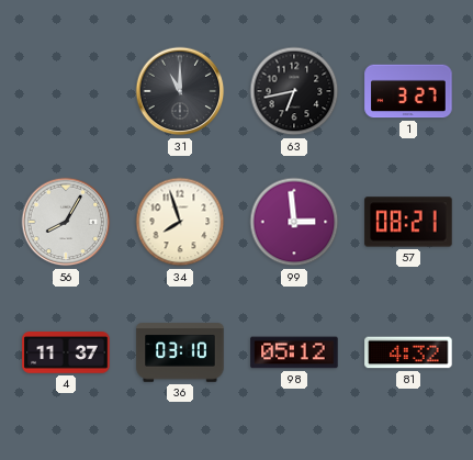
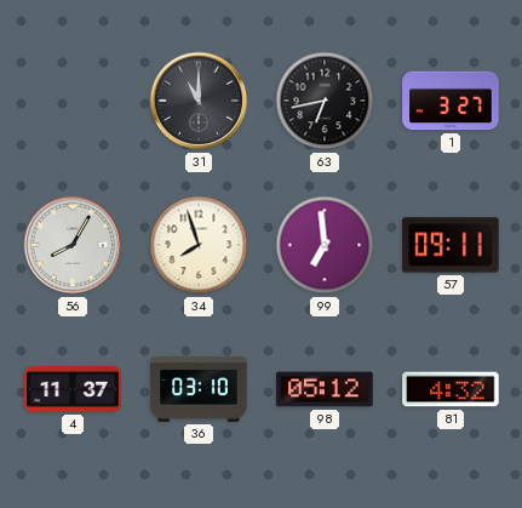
99: 2:59 -> 6:59 (325, 245)
57: 08:21 -> 09:11 (451, 245)
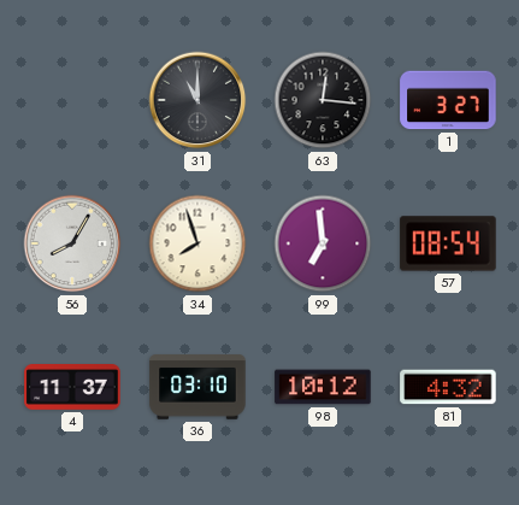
63: 6:43 -> 12:16 (323, 100)
57: 09:11 -> 08:54 (448, 243)
98: 05:12 -> 10:12 (323, 387)
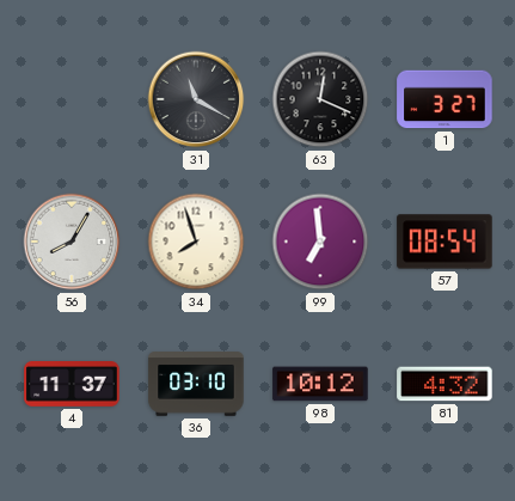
31: 11:00 -> 11:20 (196, 99)
63: 12:16 -> 12:19 (320, 99)
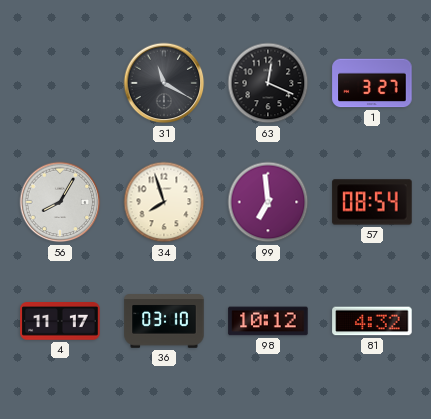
4: 11:37 -> 11:17 (60, 322)
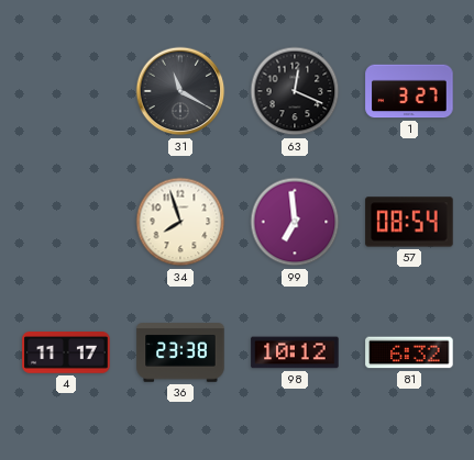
56: 8:05 -> none (60, 202)
36: 03:10 -> 23:38 (180, 352)
81: 4:32 -> 6:32 (409, 352)
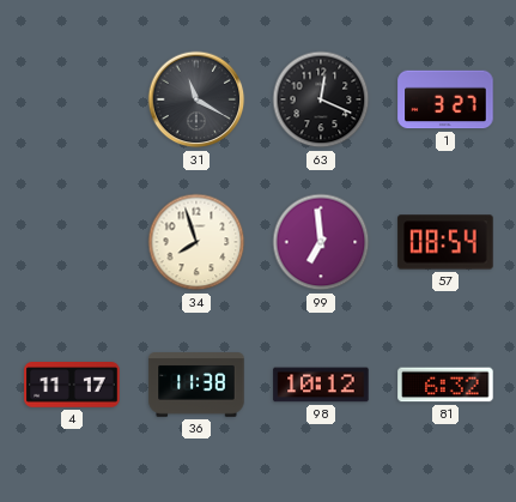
36: 23:38 -> 11:38 (196, 385)
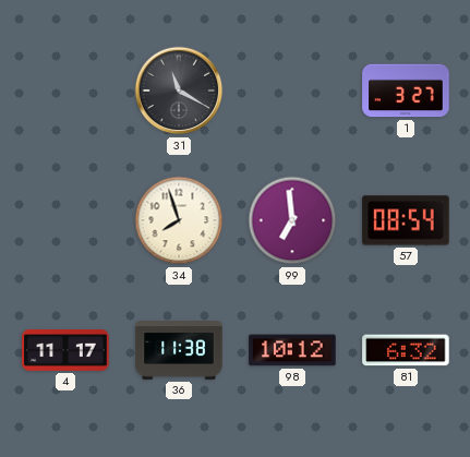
63: 12:19 -> none (321, 99)
